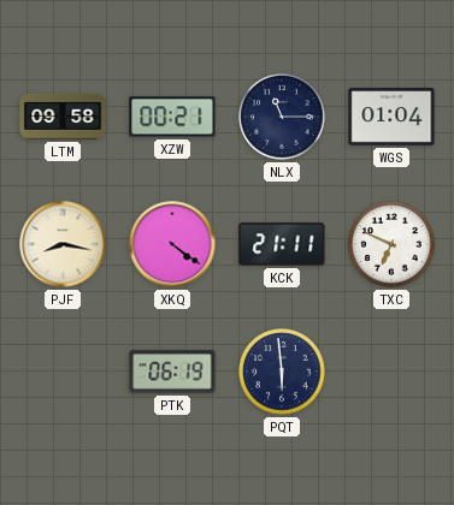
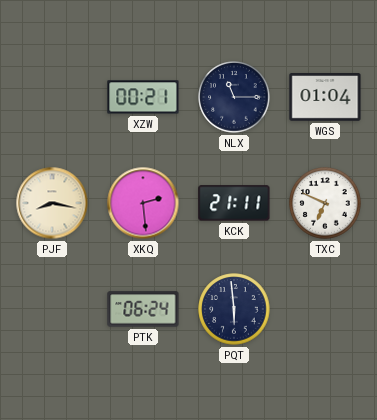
LTM: 09:58 -> none (63, 117)
XKQ: 4:21 -> 2:29 (143, 203)
PTK: 06:19 -> 06:24 (143, 309)
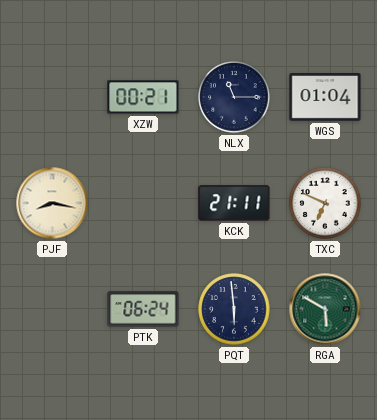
XKQ: 2:29 -> none (143, 203)
RGA: none -> 5:50 (325, 309)
